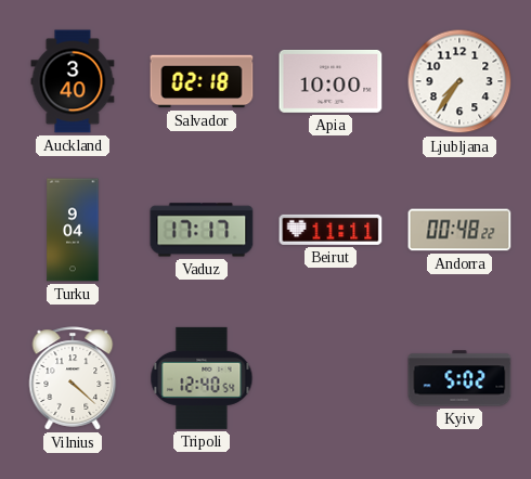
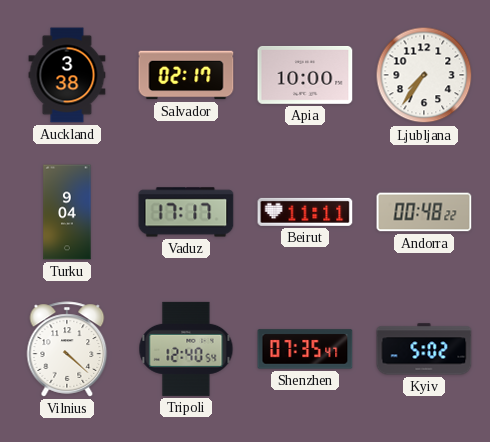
Auckland: 3:40 -> 3:38 (67, 75)
Salvador: 02:18 -> 02:17 (186, 75)
Shenzhen: none -> 07:35 (305, 349)
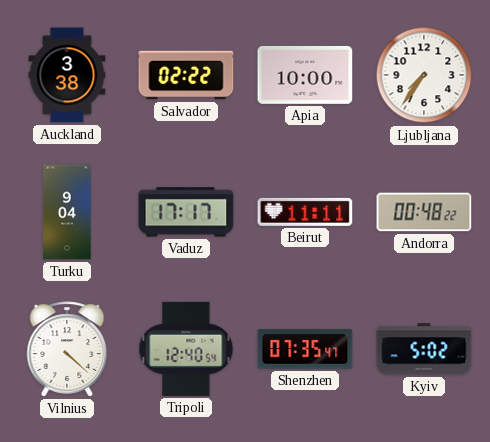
Salvador: 02:17 -> 02:22 (186, 75)
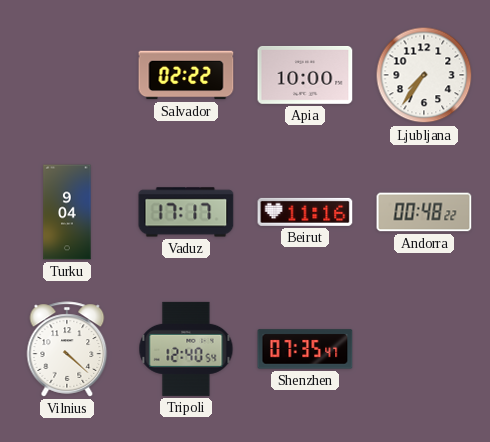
Auckland: 3:38 -> none (67, 75)
Beirut: 11:11 -> 11:16 (305, 212)
Kyiv: 5:02 -> none (424, 349)
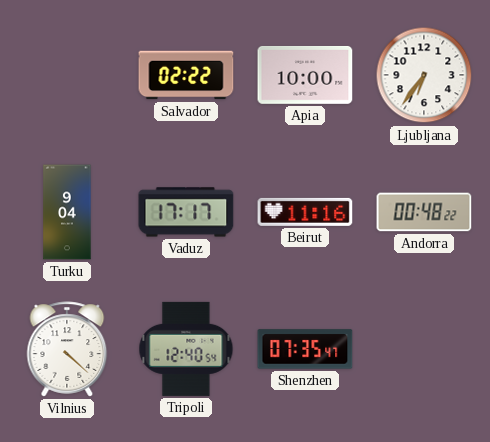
Ljubljana: 7:36 -> 6:36 (424, 75)
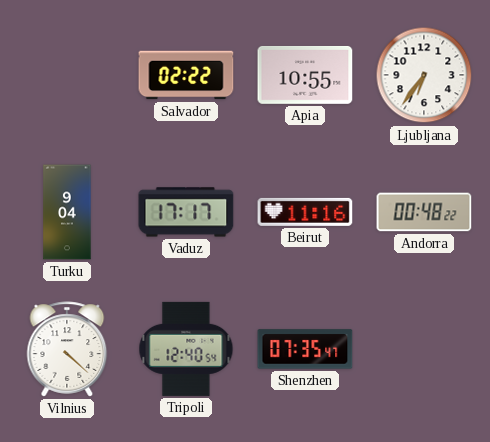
Apia: 10:00 -> 10:55 (305, 75)
